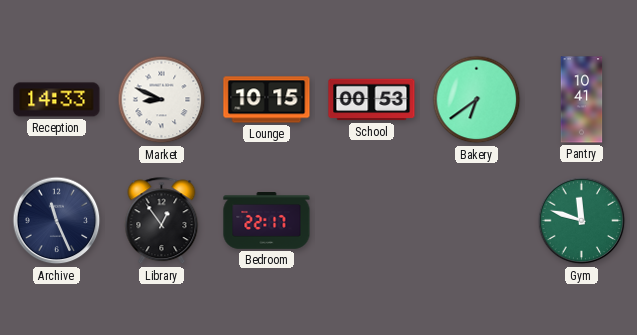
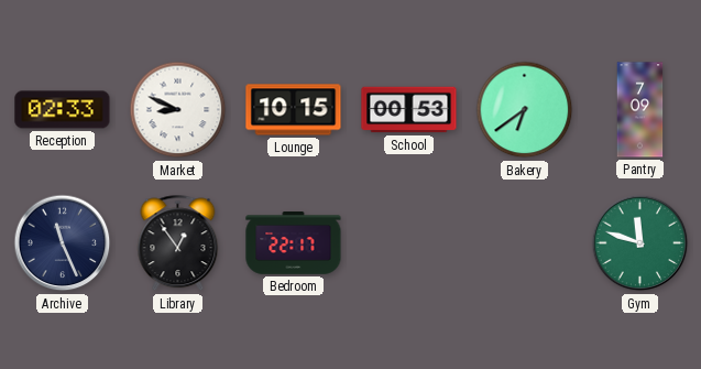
Reception: 14:33 -> 02:33 (63, 110)
Pantry: 10:41 -> 7:09 (640, 110)
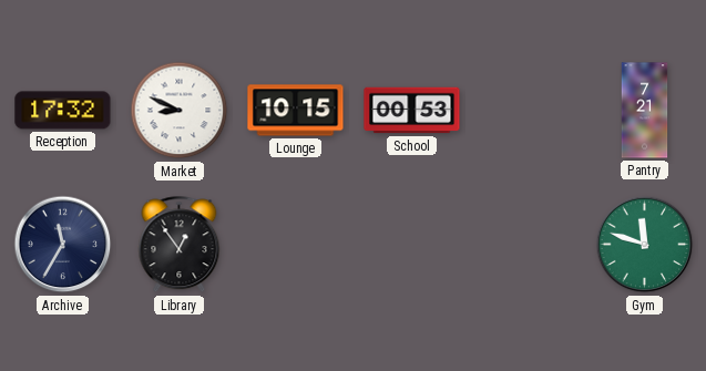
Reception: 02:33 -> 17:32 (63, 111)
Bakery: 6:39 -> none (525, 110)
Pantry: 7:09 -> 7:21 (645, 111)
Archive: 11:26 -> 11:35 (63, 245)
Bedroom: 22:17 -> none (294, 243)
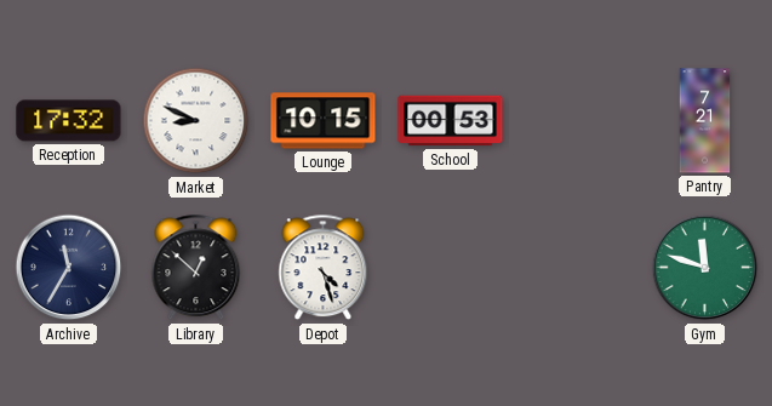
Library: 12:54 -> 12:52 (196, 268)
Depot: none -> 4:27 (324, 268)
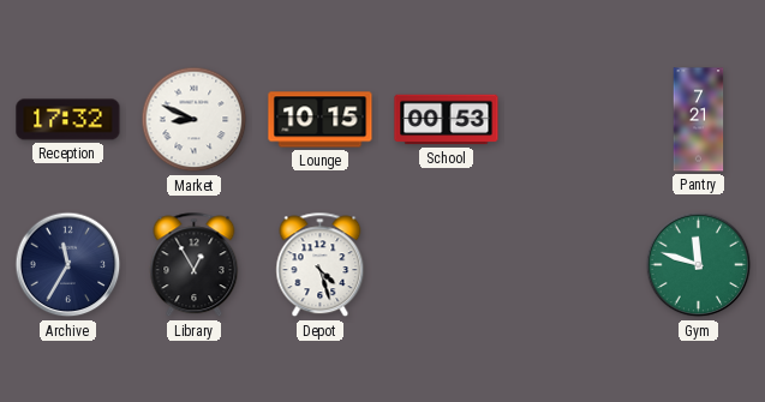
Library: 12:52 -> 12:55 (195, 265)
